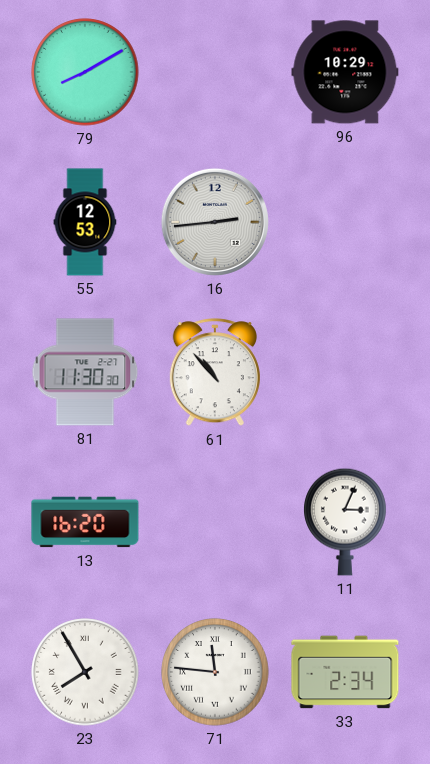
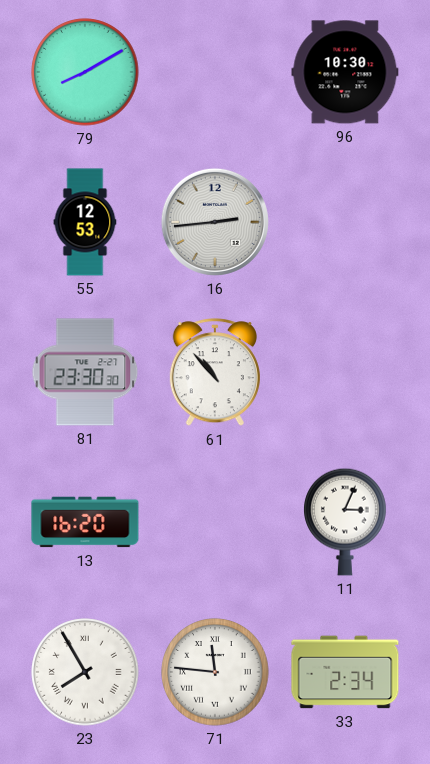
96: 10:29 -> 10:30 (345, 72)
81: 11:30 -> 23:30 (85, 372)
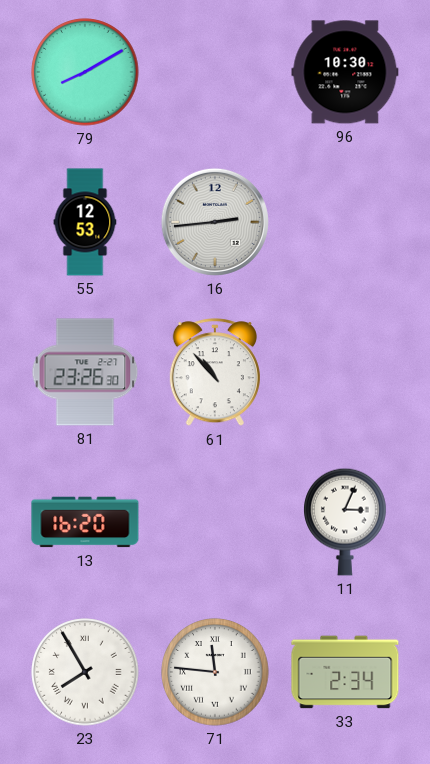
81: 23:30 -> 23:26 (85, 372)
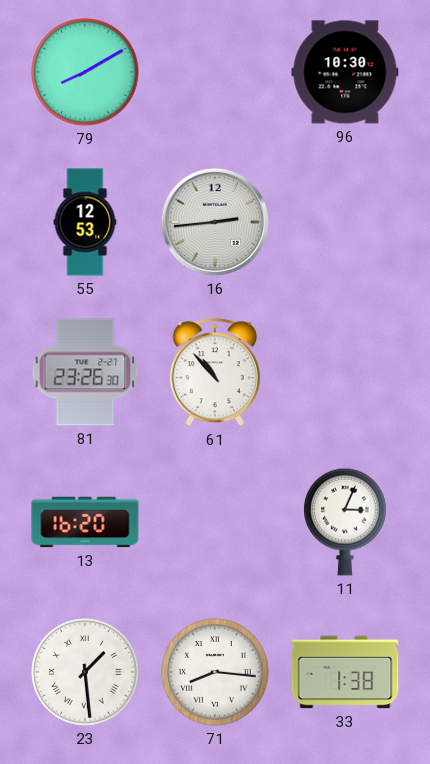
23: 7:55 -> 1:29 (85, 672)
71: 11:46 -> 8:16 (215, 672)
33: 2:34 -> 1:38 (345, 672)
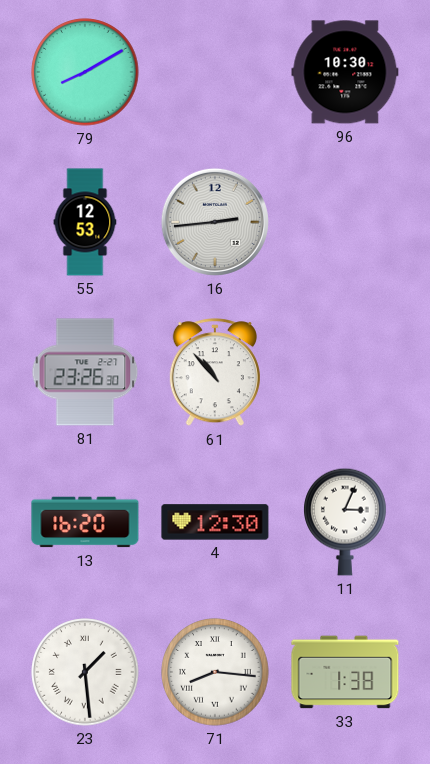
4: none -> 12:30 (215, 522)
